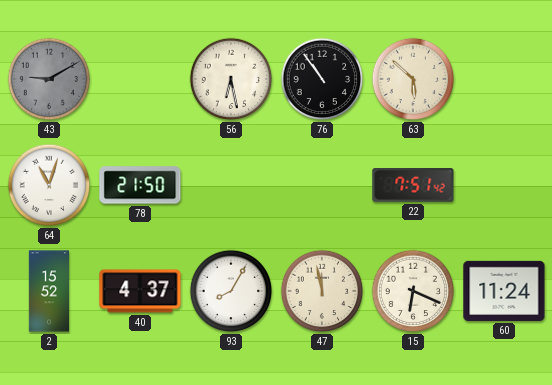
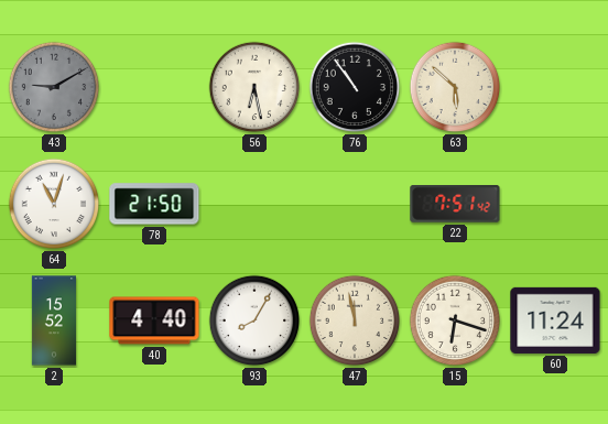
40: 4:37 -> 4:40 (154, 320)
15: 6:19 -> 6:18 (455, 320)
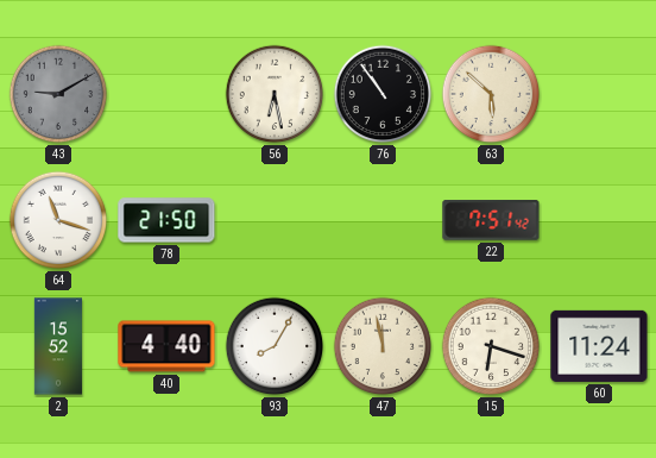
64: 11:03 -> 11:18 (58, 220)
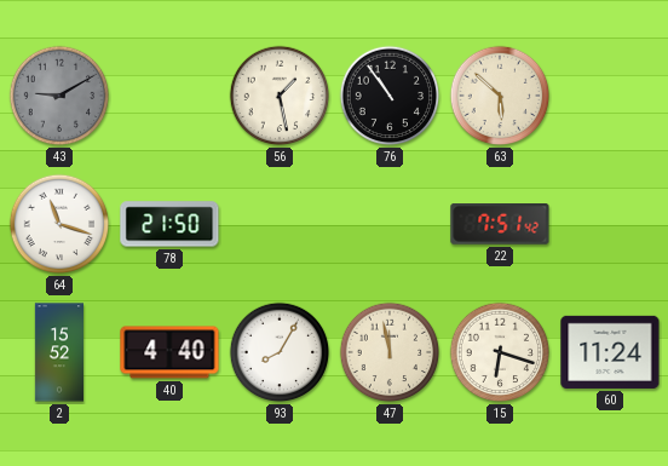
56: 6:28 -> 1:28 (280, 96)
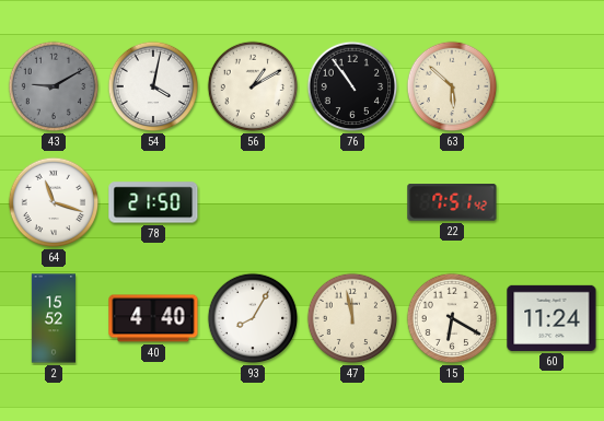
54: none -> 4:02 (153, 86)
56: 1:28 -> 1:10 (253, 86)
15: 6:18 -> 6:20 (452, 318)
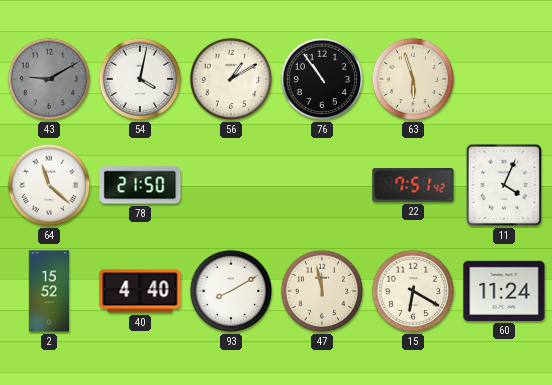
63: 5:52 -> 5:57 (413, 79)
64: 11:18 -> 11:22 (49, 185)
11: none -> 4:04 (504, 185)
93: 8:05 -> 8:10 (231, 291)
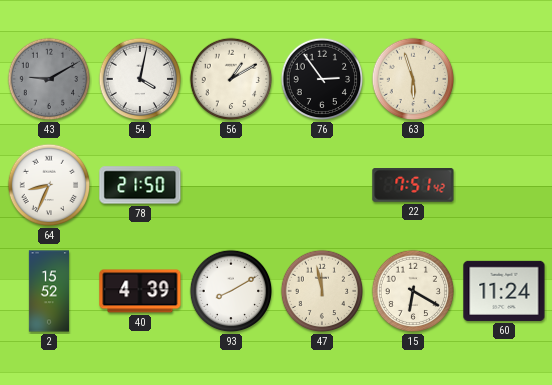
76: 10:54 -> 2:54 (322, 79)
64: 11:22 -> 8:34 (49, 185)
11: 4:04 -> none (504, 185)
40: 4:40 -> 4:39 (140, 291)
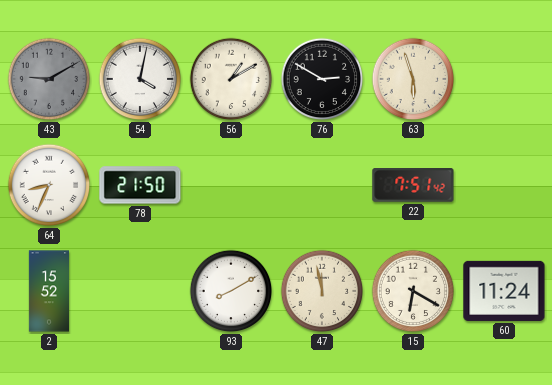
76: 2:54 -> 2:50 (322, 79)
40: 4:39 -> none (140, 291)
